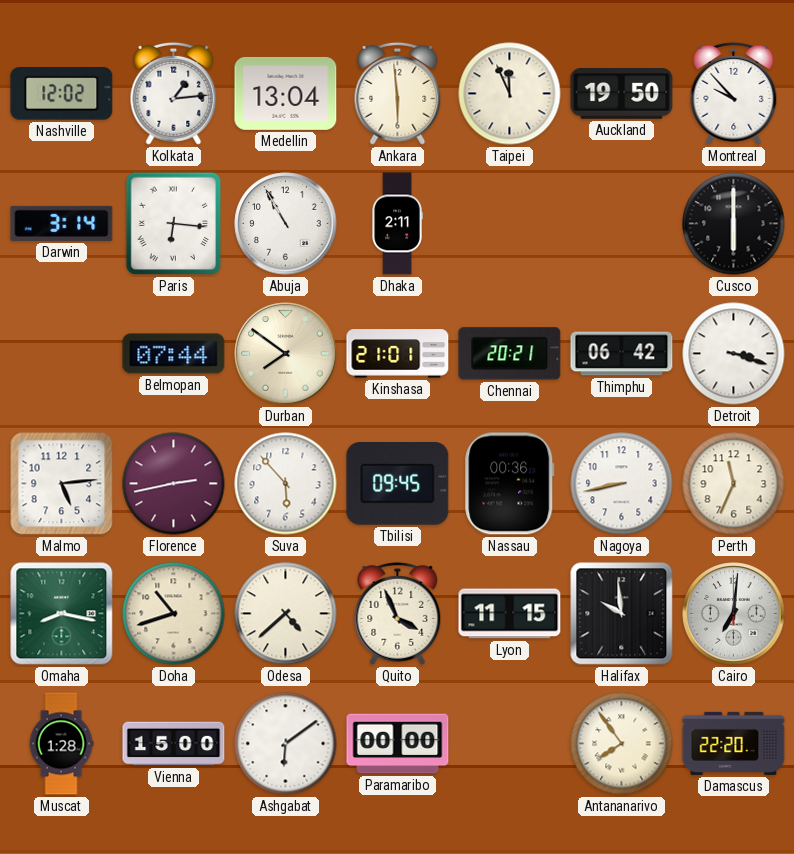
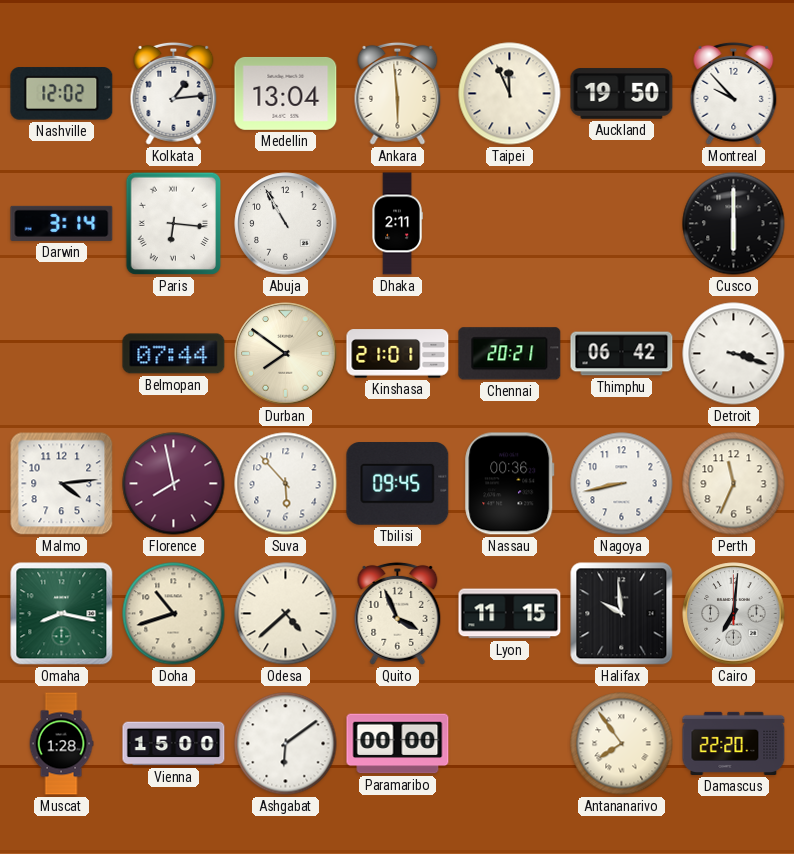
Malmo: 5:14 -> 4:14 (62, 484)
Florence: 2:43 -> 7:58 (174, 484)
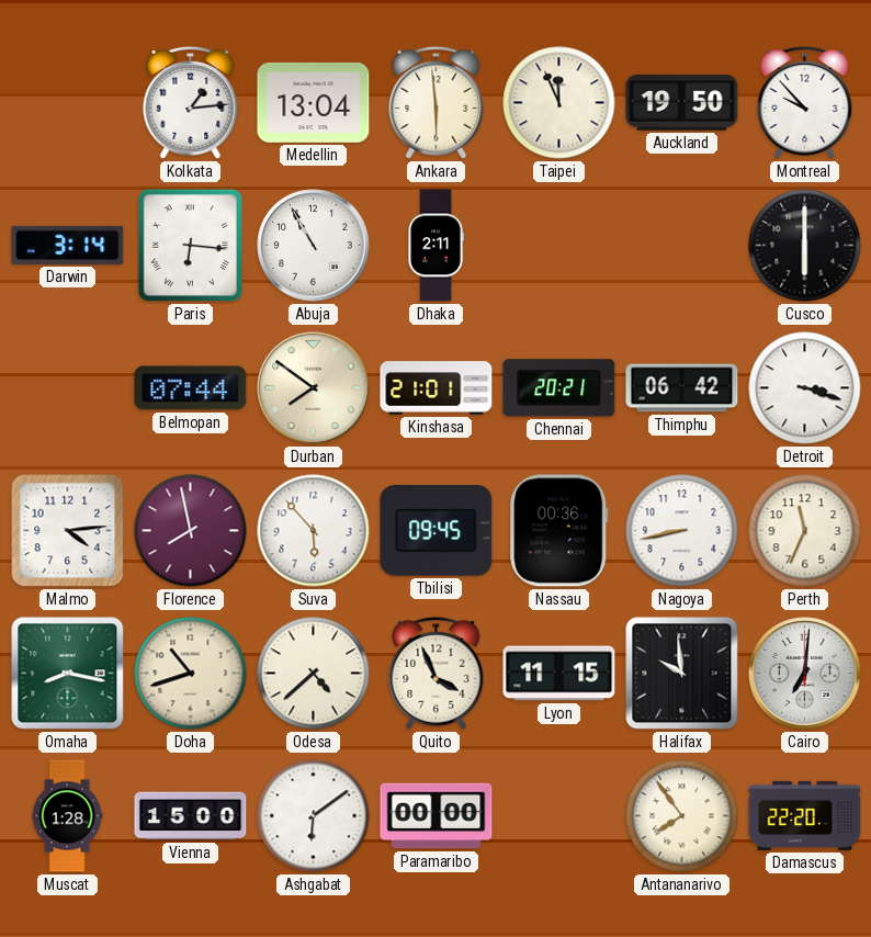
Nashville: 12:02 -> none (62, 94)
